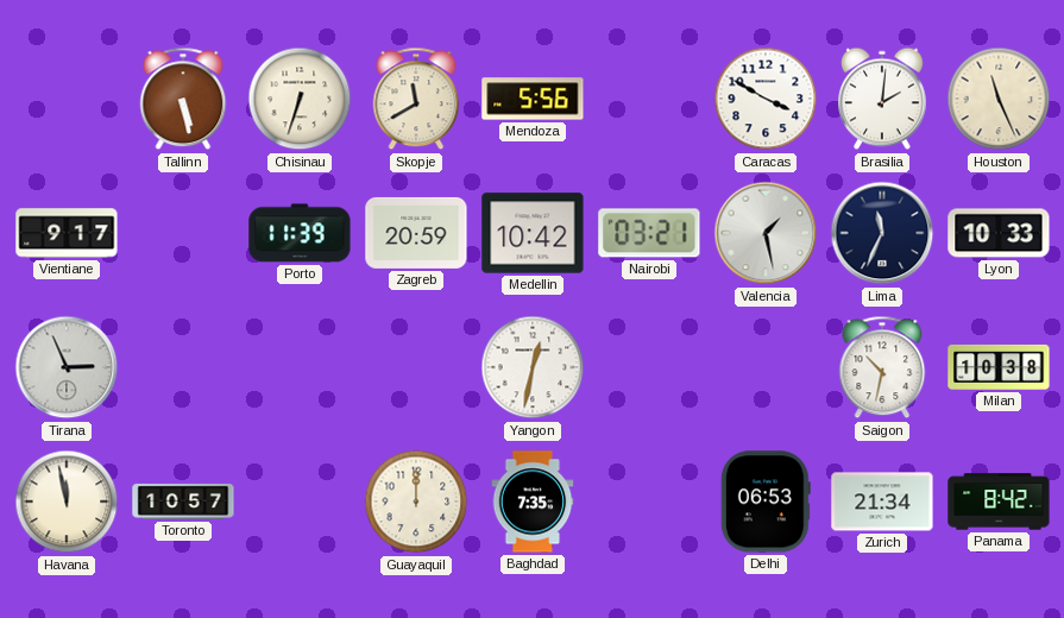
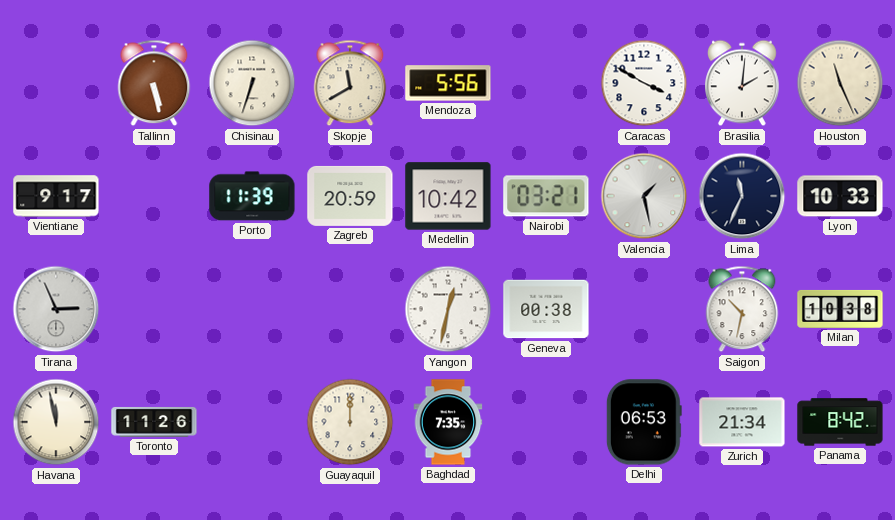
Geneva: none -> 00:38 (546, 309)
Toronto: 10:57 -> 11:26 (154, 422)
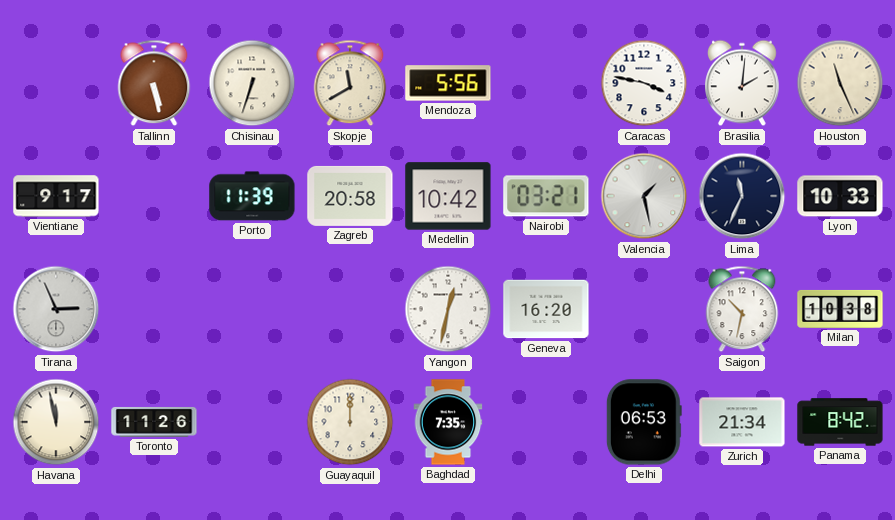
Caracas: 3:50 -> 3:47 (644, 83)
Zagreb: 20:59 -> 20:58 (350, 196)
Geneva: 00:38 -> 16:20 (546, 309)
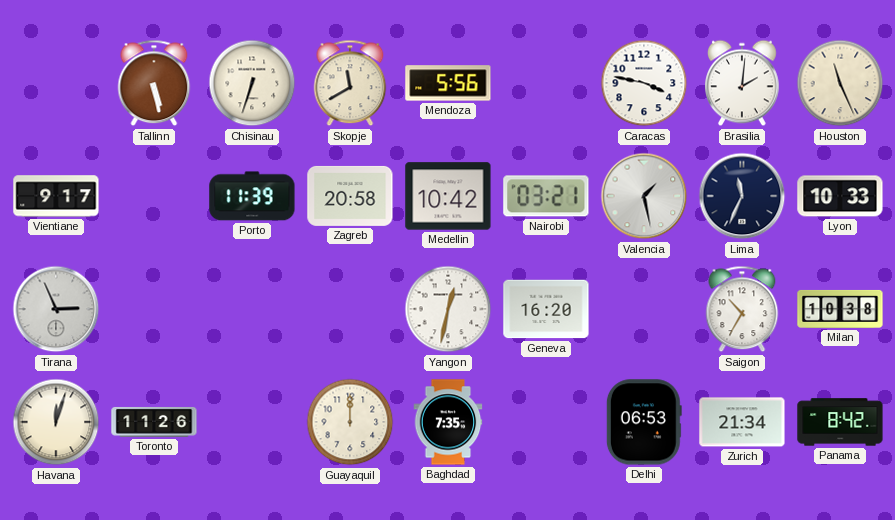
Saigon: 10:32 -> 10:35 (742, 309)
Havana: 11:58 -> 12:03 (56, 422)
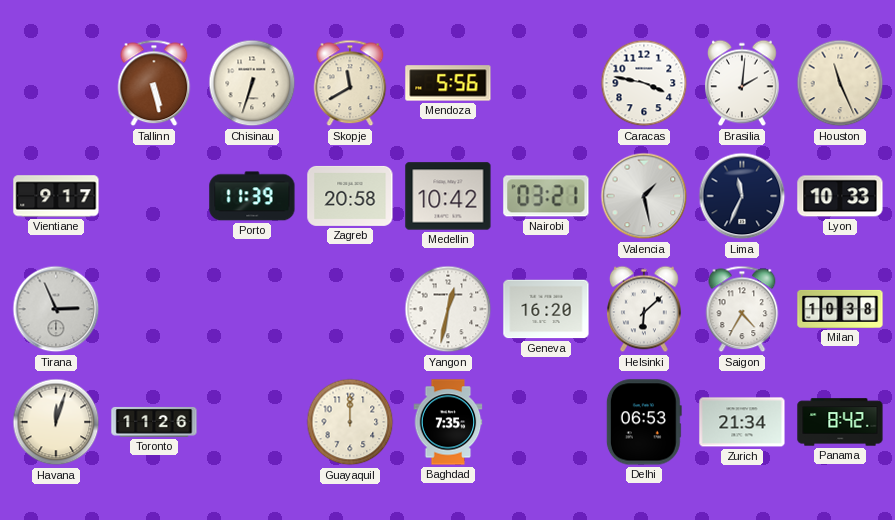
Helsinki: none -> 6:08 (645, 309)
Saigon: 10:35 -> 4:35 (742, 309)
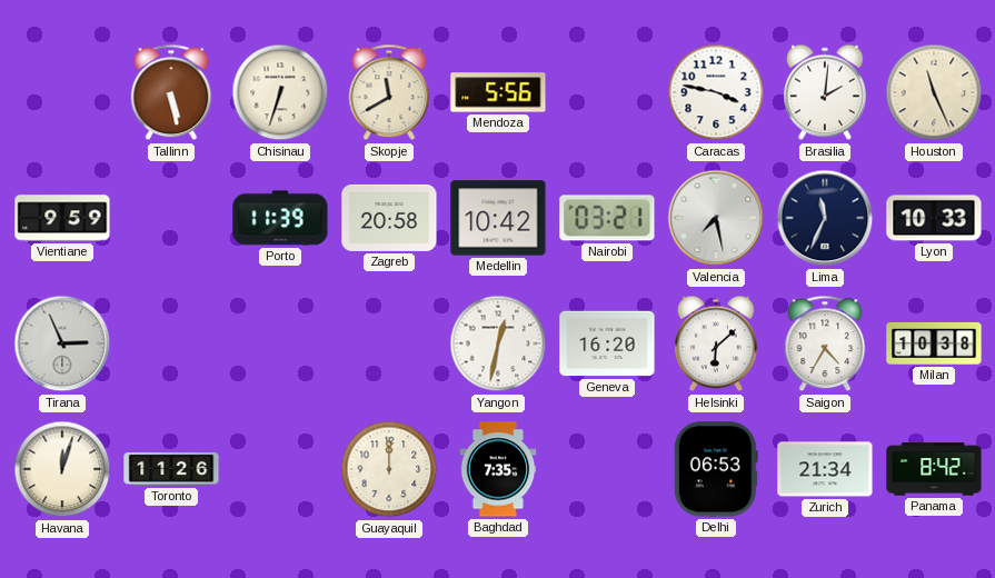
Vientiane: 9:17 -> 9:59 (62, 218)
Valencia: 1:28 -> 7:28 (716, 218)
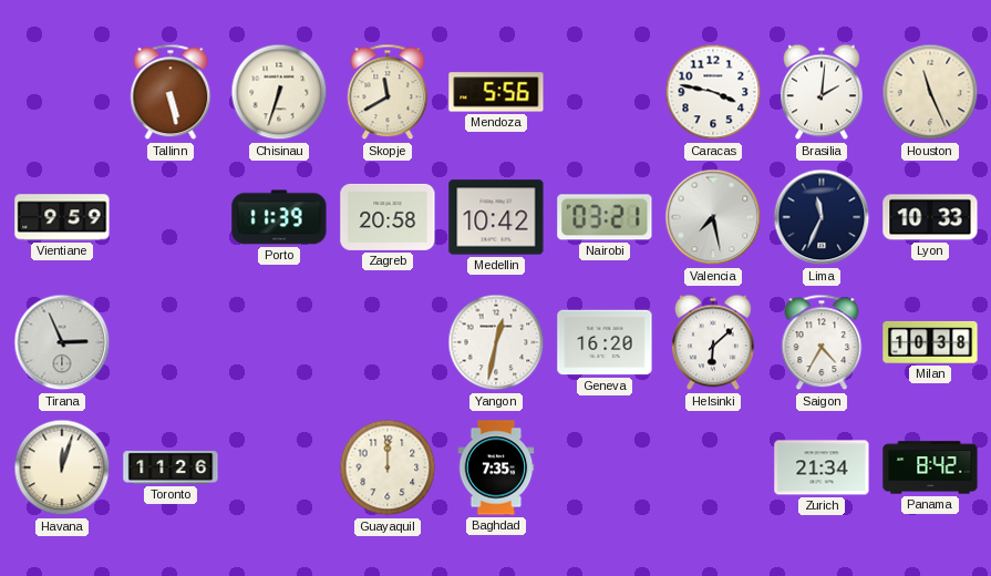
Delhi: 06:53 -> none (716, 469)
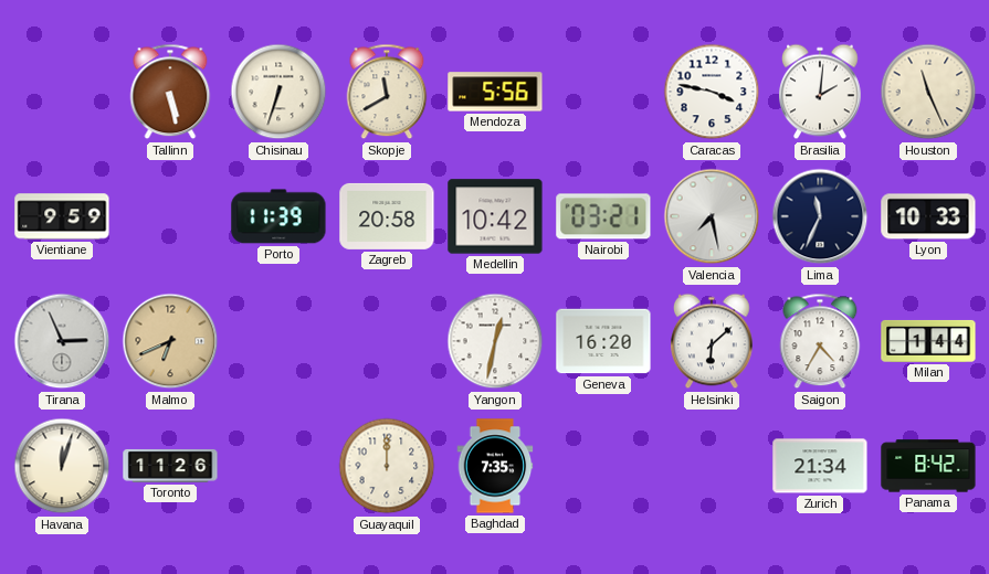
Malmo: none -> 6:41 (170, 341)
Milan: 10:38 -> 1:44 (928, 341)
